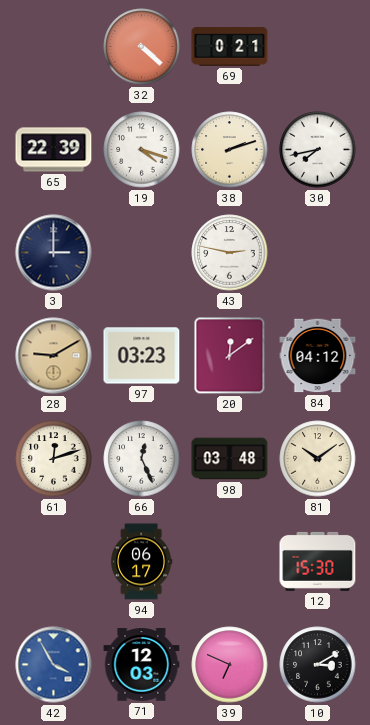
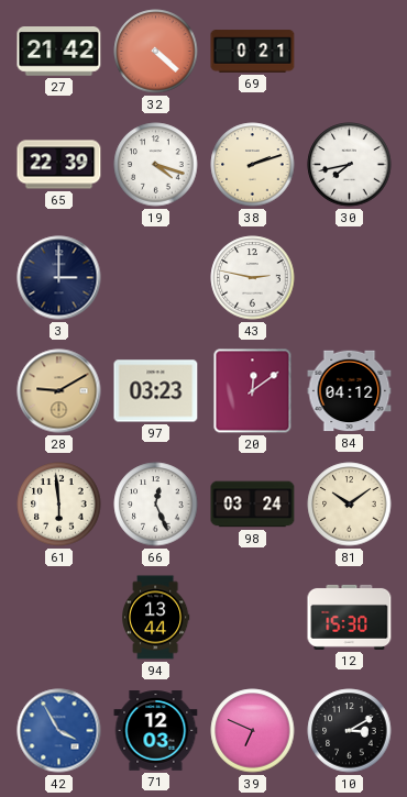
27: none -> 21:42 (59, 52)
61: 12:12 -> 5:59 (59, 505)
98: 03:48 -> 03:24 (253, 505)
94: 06:17 -> 13:44 (155, 618)
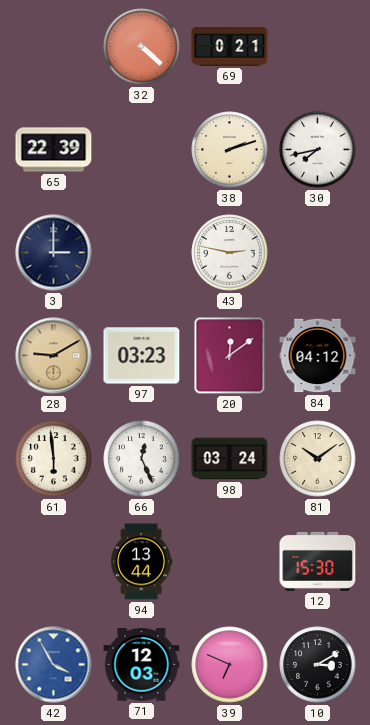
27: 21:42 -> none (59, 52)
19: 4:18 -> none (156, 165)
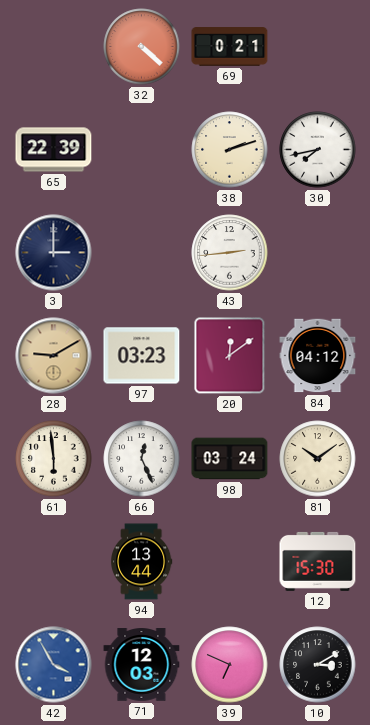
43: 2:47 -> 2:44 (230, 253)
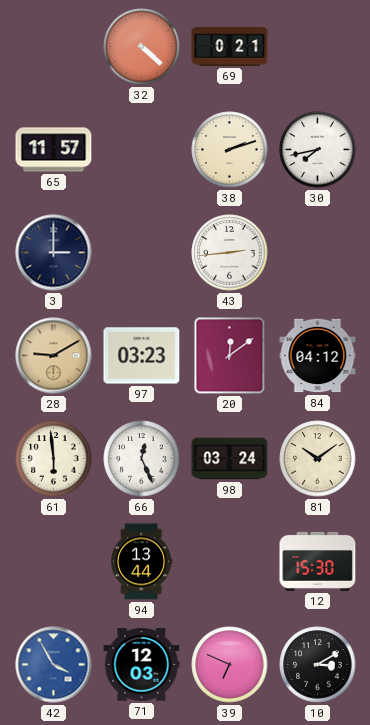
65: 22:39 -> 11:57 (54, 150)
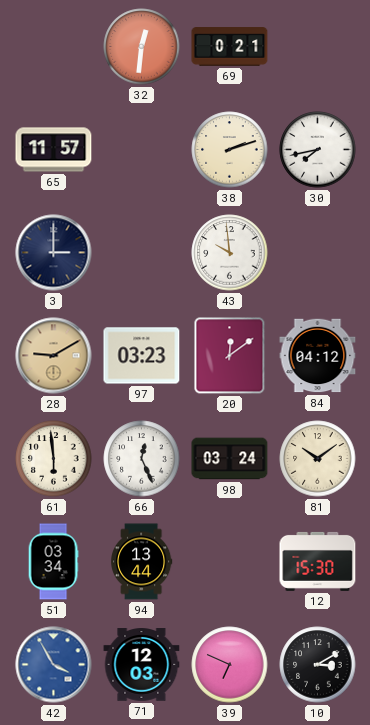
32: 4:22 -> 12:31 (142, 47)
43: 2:44 -> 9:59 (230, 253)
51: none -> 03:34 (53, 562)
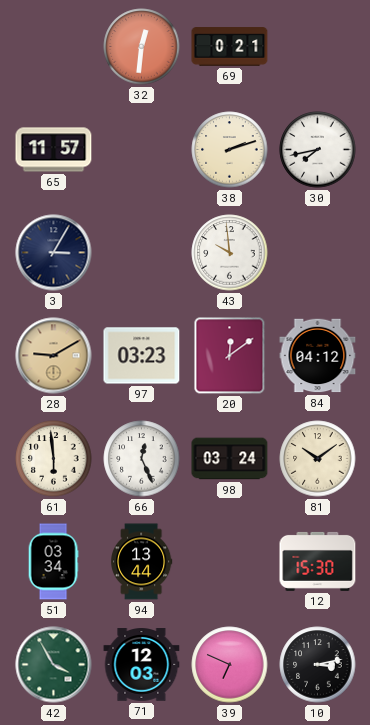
3: 3:00 -> 3:05 (54, 253)
42 dial: blue -> green (54, 665)
10: 3:10 -> 3:13 (318, 665)
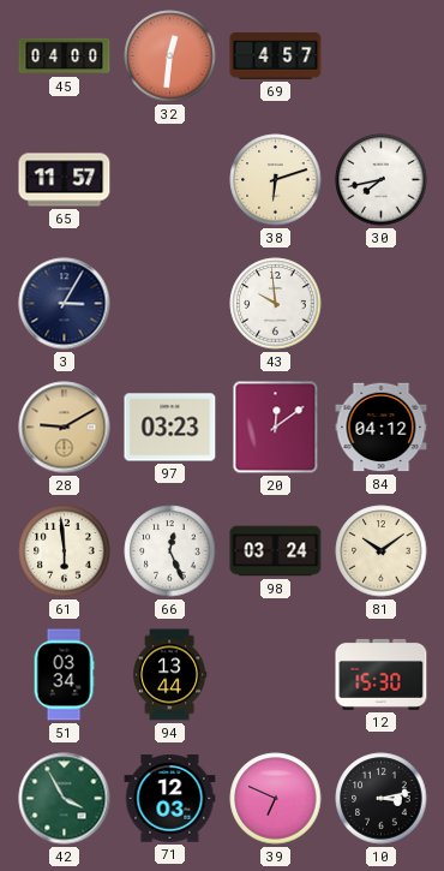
45: none -> 04:00 (65, 56)
69: 0:21 -> 4:57 (276, 56)
38: 2:12 -> 6:12 (276, 180)
